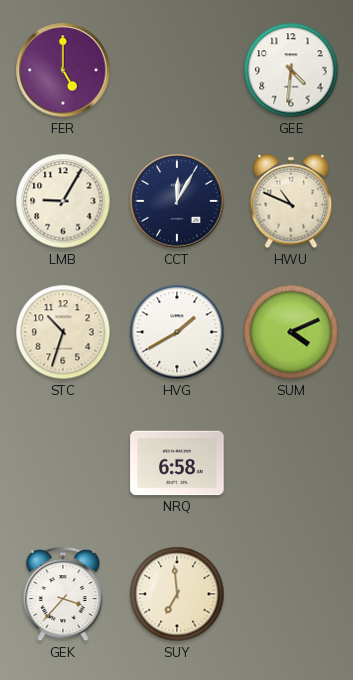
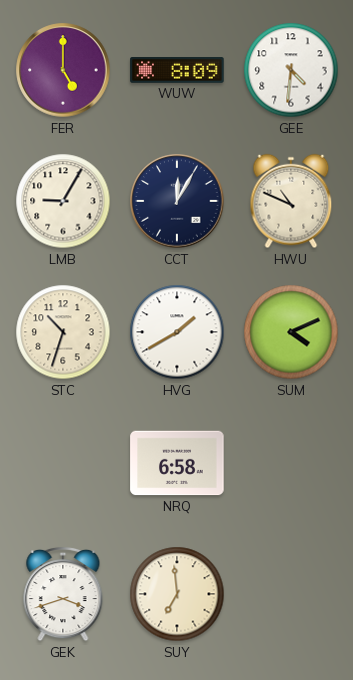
WUW: none -> 8:09 (177, 71)
GEK: 3:37 -> 3:42 (63, 594)
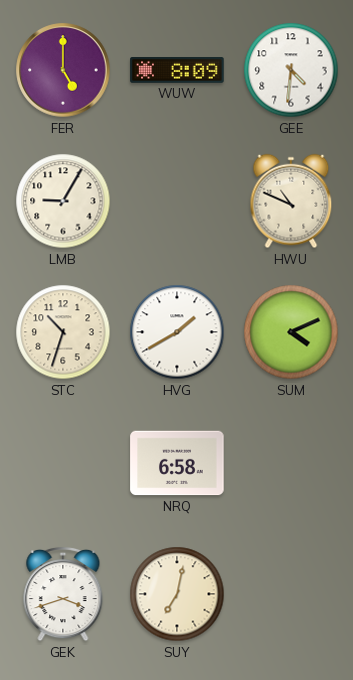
CCT: 12:05 -> none (177, 201)
SUY: 6:59 -> 7:02 (177, 594)
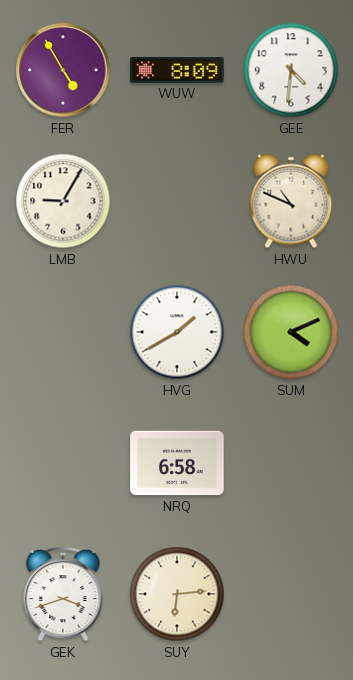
FER: 5:00 -> 4:55 (63, 70)
STC: 10:33 -> none (63, 332)
SUY: 7:02 -> 6:14 (177, 594)
